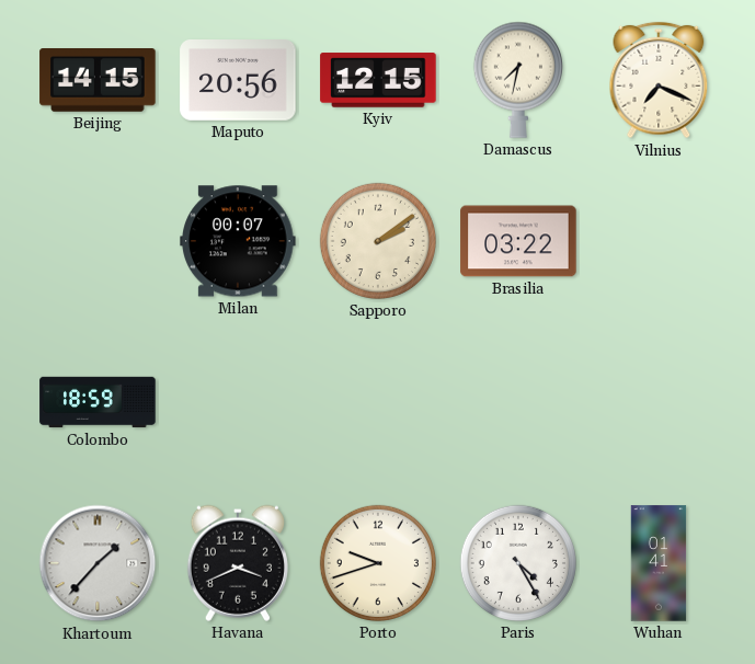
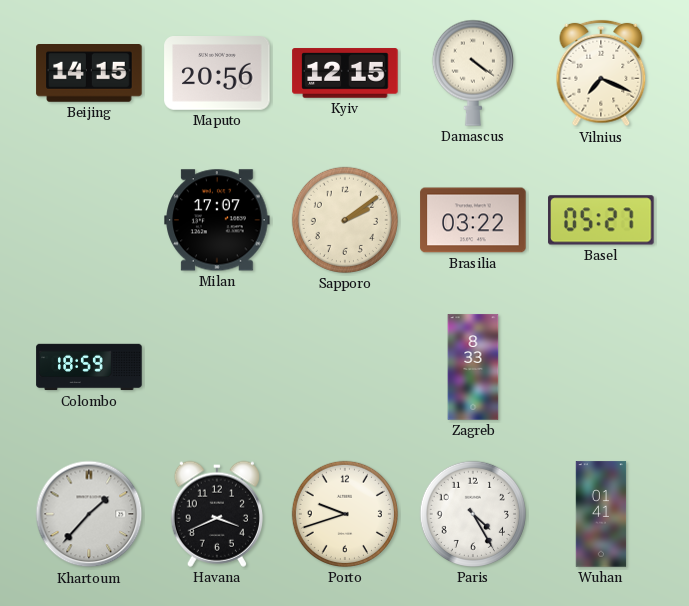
Damascus: 7:32 -> 4:21 (473, 73)
Milan: 00:07 -> 17:07 (217, 220)
Basel: none -> 05:27 (601, 220)
Zagreb: none -> 8:33 (473, 367)
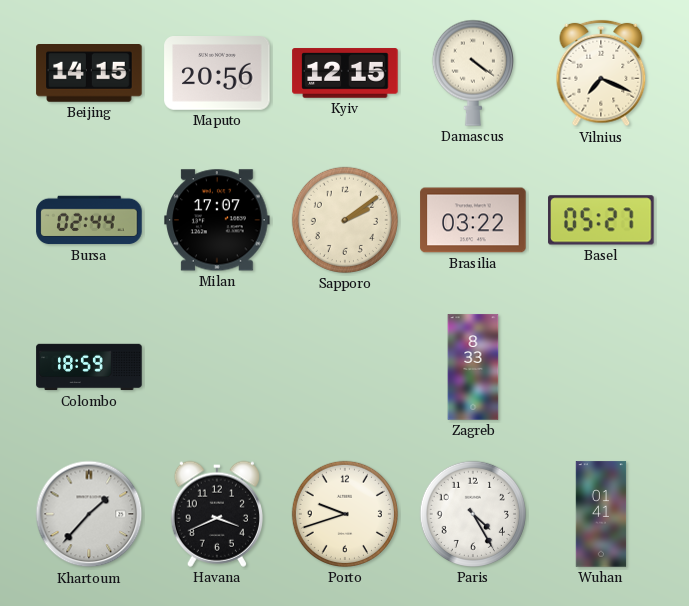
Bursa: none -> 02:44 (89, 220)
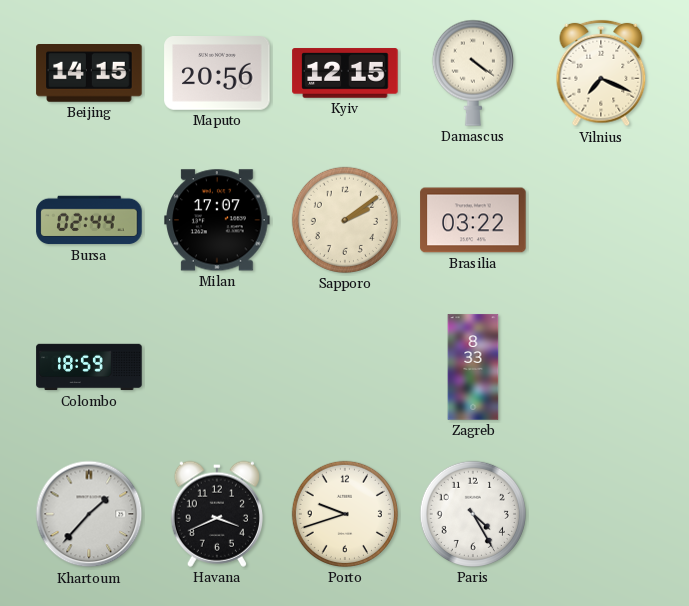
Basel: 05:27 -> none (601, 220)
Wuhan: 01:41 -> none (601, 514)
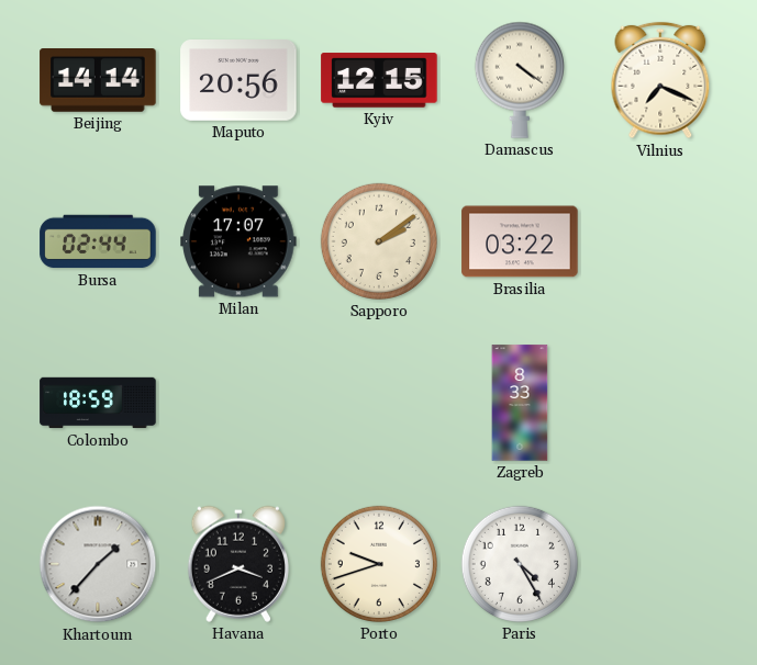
Beijing: 14:15 -> 14:14 (98, 81)
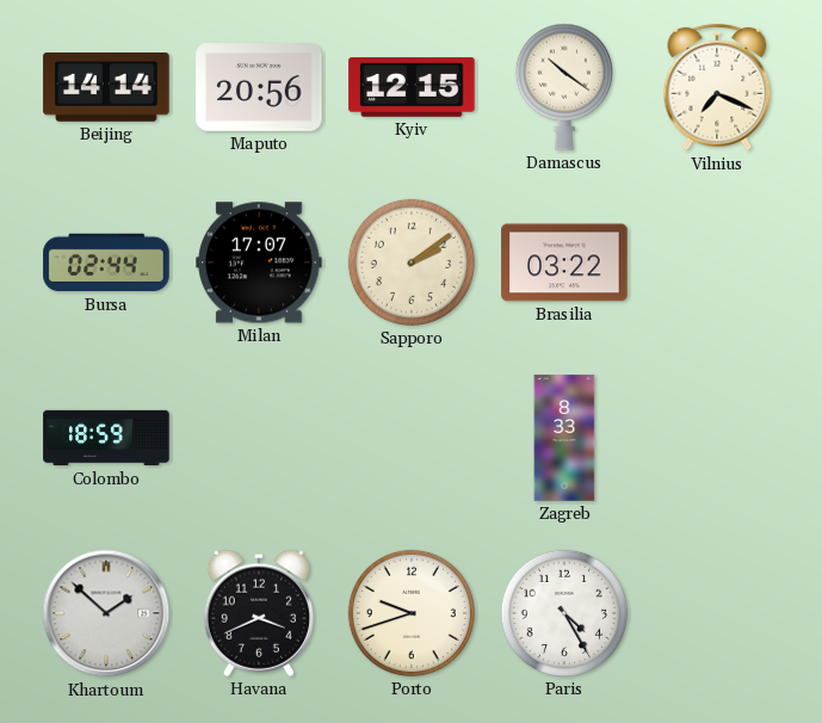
Damascus: 4:21 -> 10:21 (564, 87)
Khartoum: 1:37 -> 1:52 (106, 613)
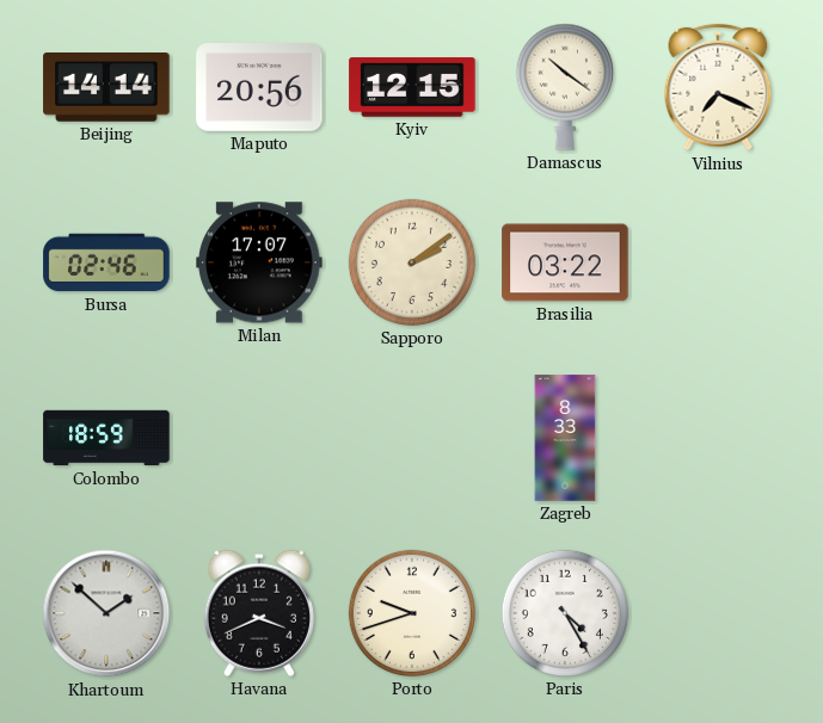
Bursa: 02:44 -> 02:46 (106, 262)
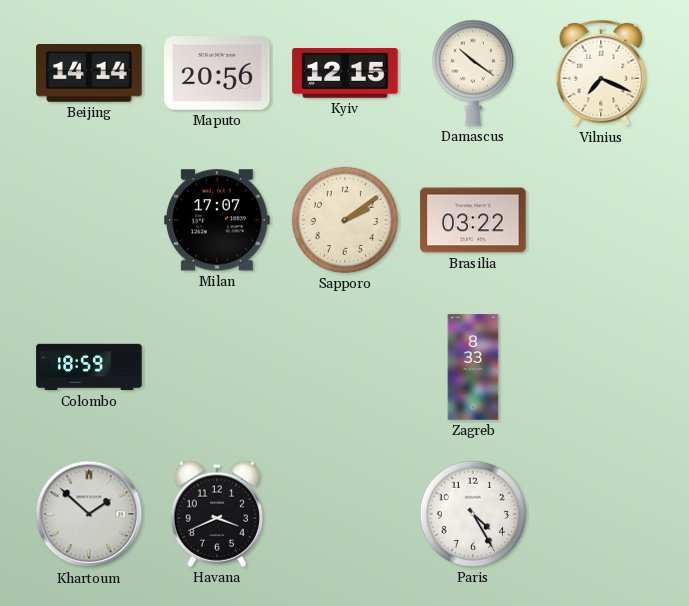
Bursa: 02:46 -> none (106, 262)
Porto: 9:42 -> none (412, 613)
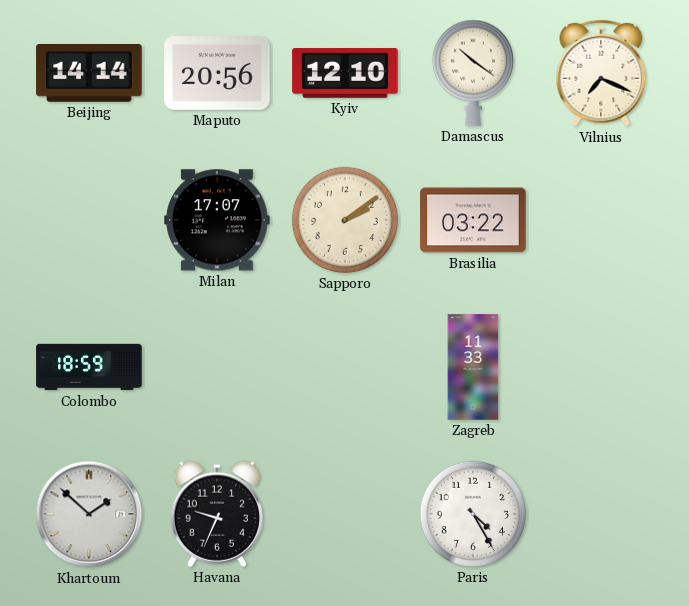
Kyiv: 12:15 -> 12:10 (345, 73)
Zagreb: 8:33 -> 11:33 (473, 367)
Havana: 3:41 -> 9:34 (217, 514)
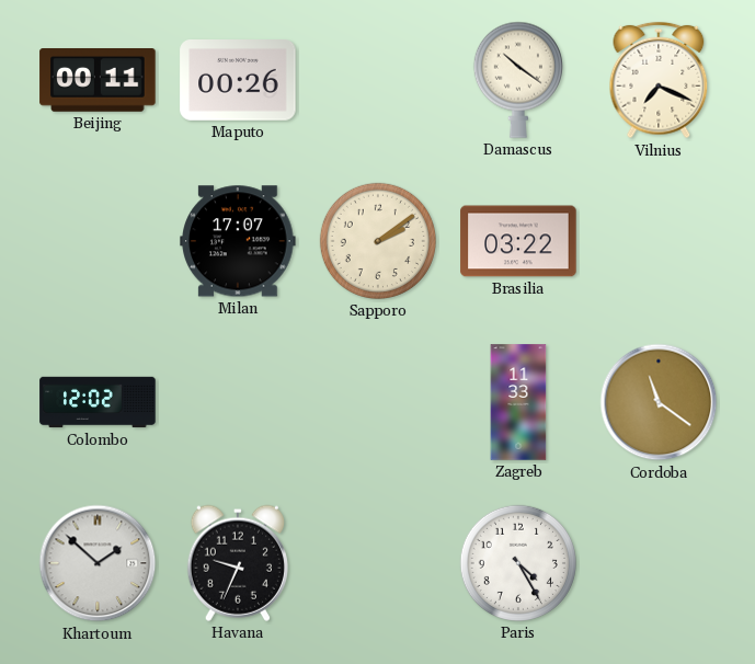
Beijing: 14:14 -> 00:11 (98, 81)
Maputo: 20:56 -> 00:26 (238, 81)
Kyiv: 12:10 -> none (345, 73)
Colombo: 18:59 -> 12:02 (98, 402)
Cordoba: none -> 11:21 (659, 402)
